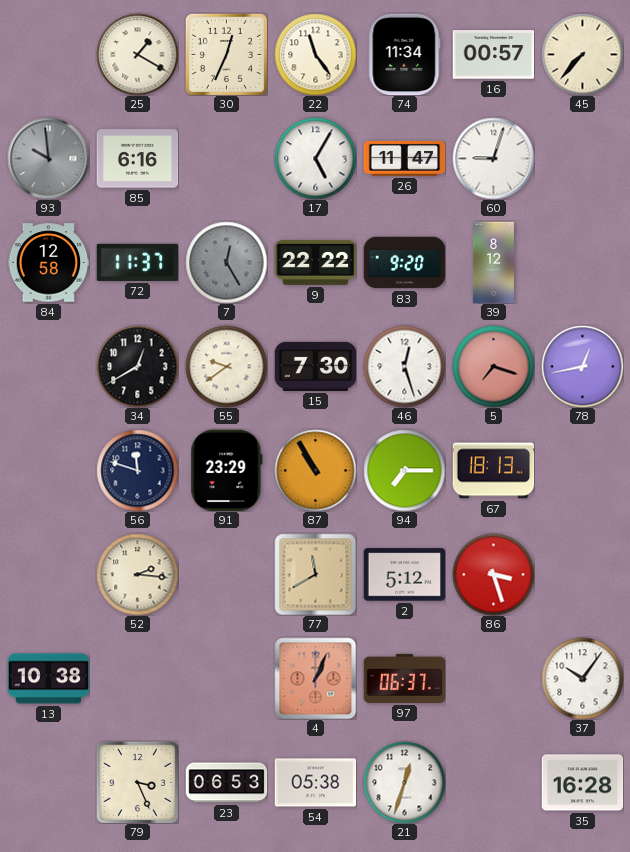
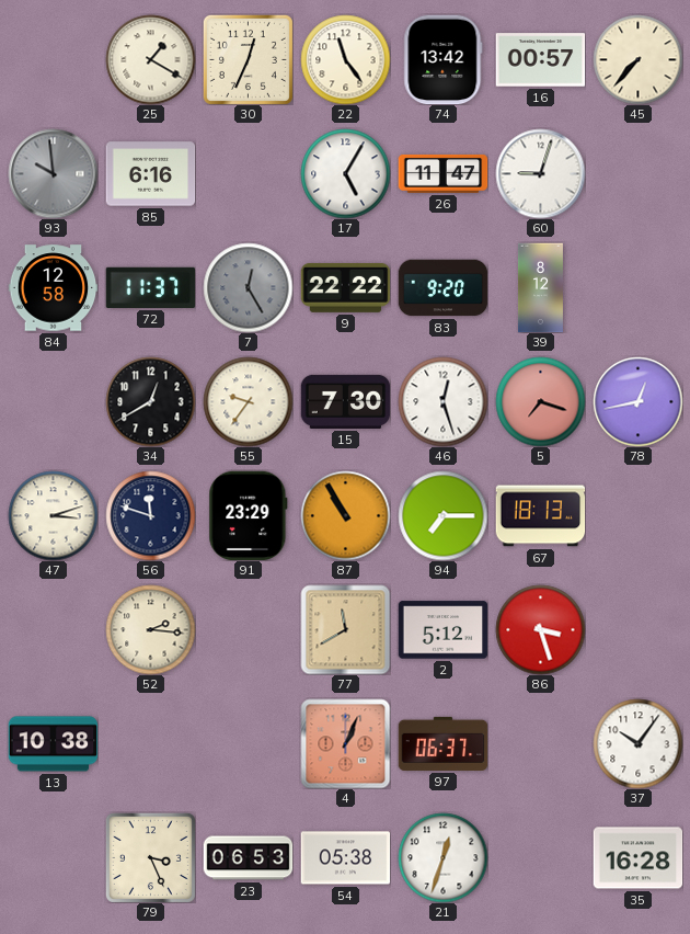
74: 11:34 -> 13:42 (444, 59)
55: 9:39 -> 9:36 (248, 401)
47: none -> 3:12 (53, 515)
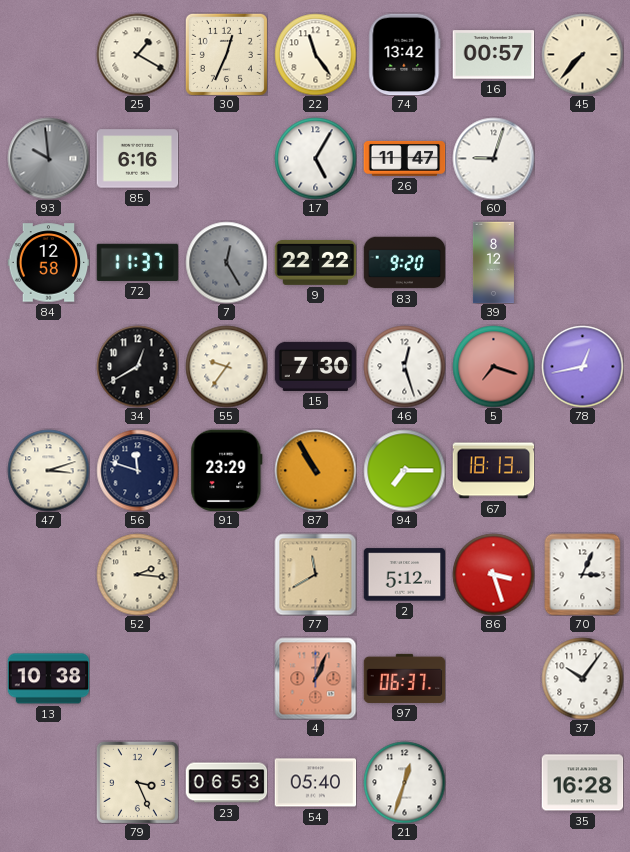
70: none -> 3:04 (583, 574)
54: 05:38 -> 05:40 (315, 783)
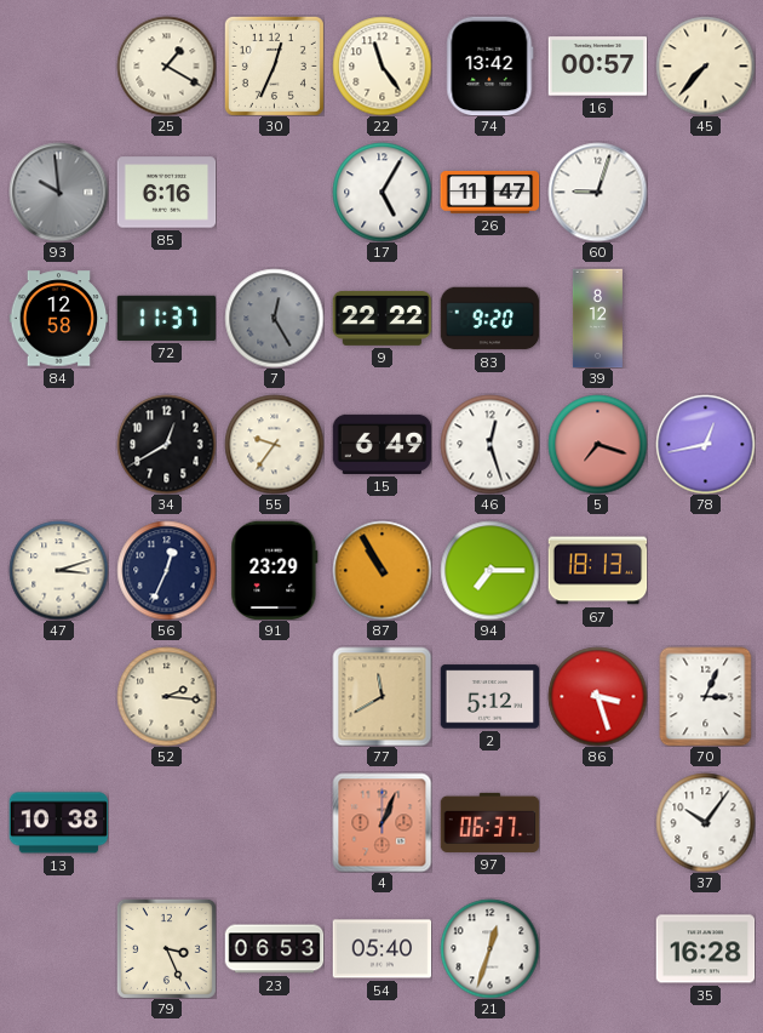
15: 7:30 -> 6:49 (381, 444)
56: 11:48 -> 12:34 (166, 570)
